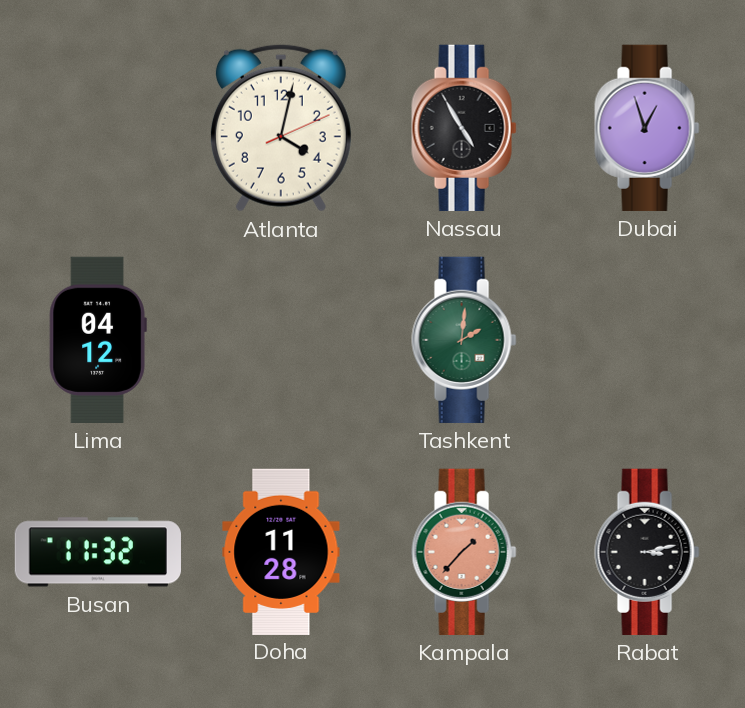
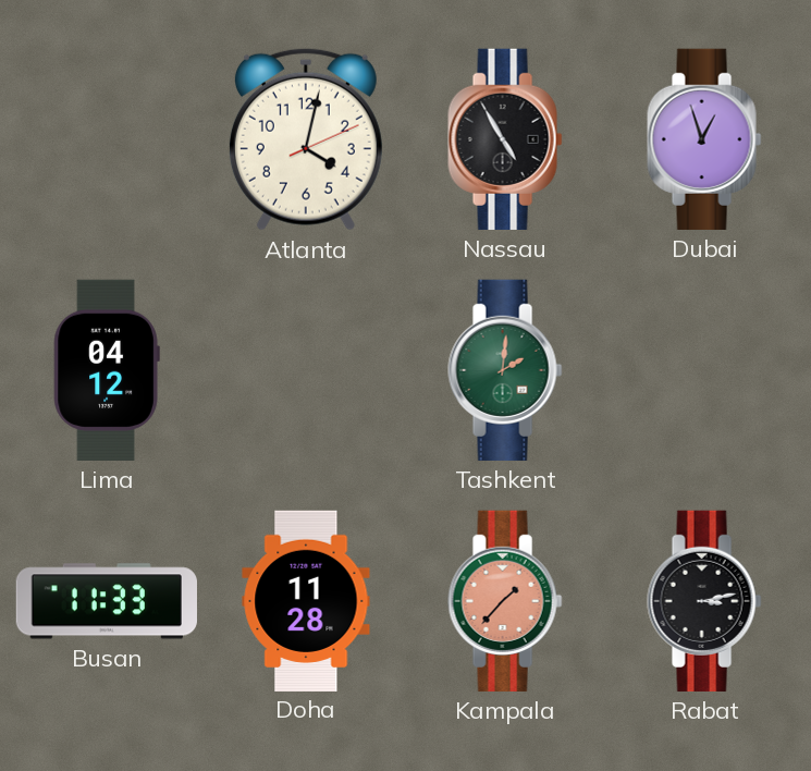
Busan: 11:32 -> 11:33 (107, 601)
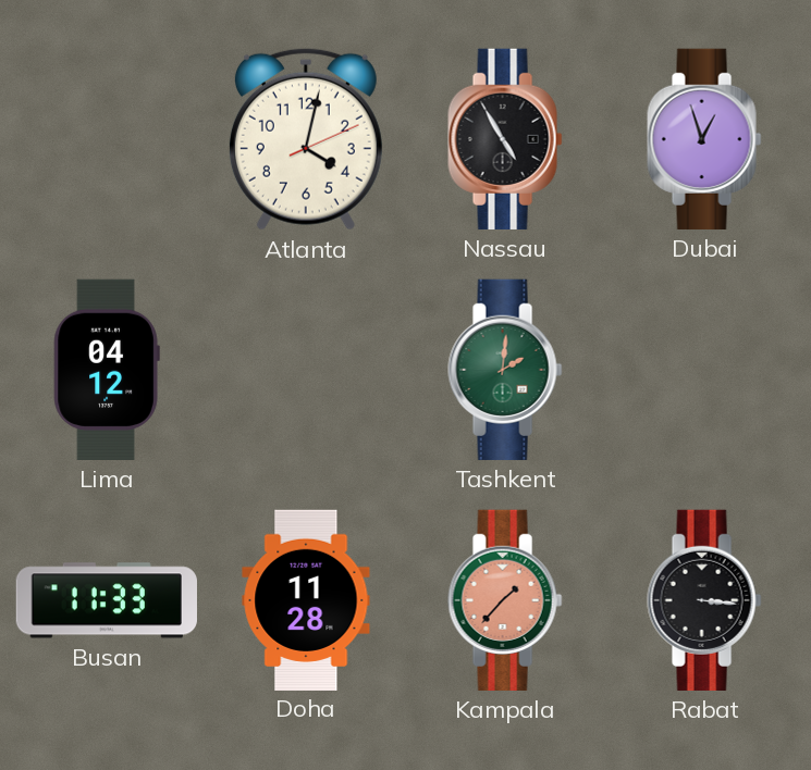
Rabat: 3:13 -> 3:16 (704, 600)
